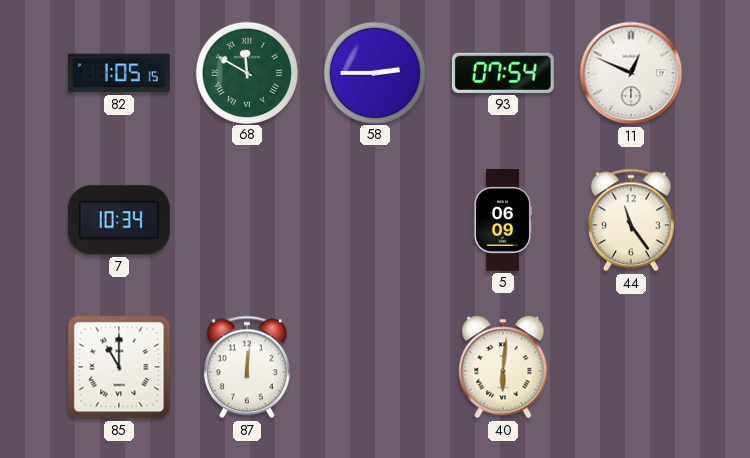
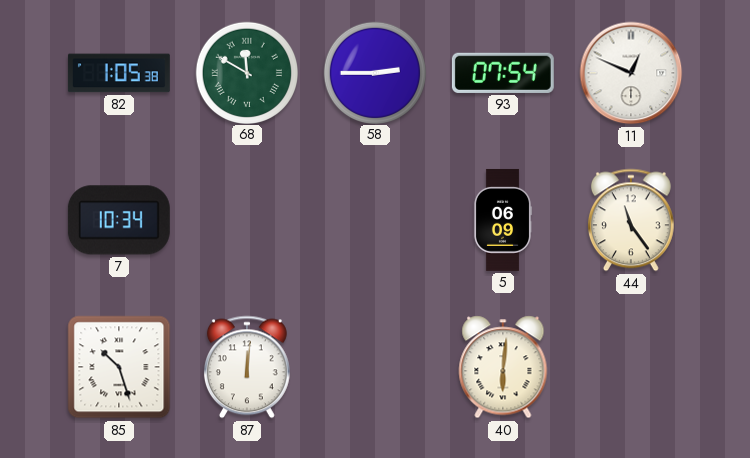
82: 1:05:15 -> 1:05:38 (119, 73)
85: 11:00 -> 10:27 (119, 367)
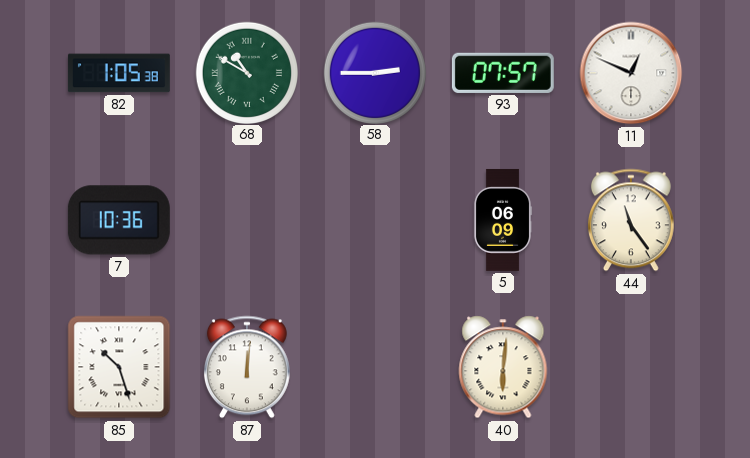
68: 11:50 -> 10:50 (246, 72)
93: 07:54 -> 07:57 (503, 73)
7: 10:34 -> 10:36 (119, 220)
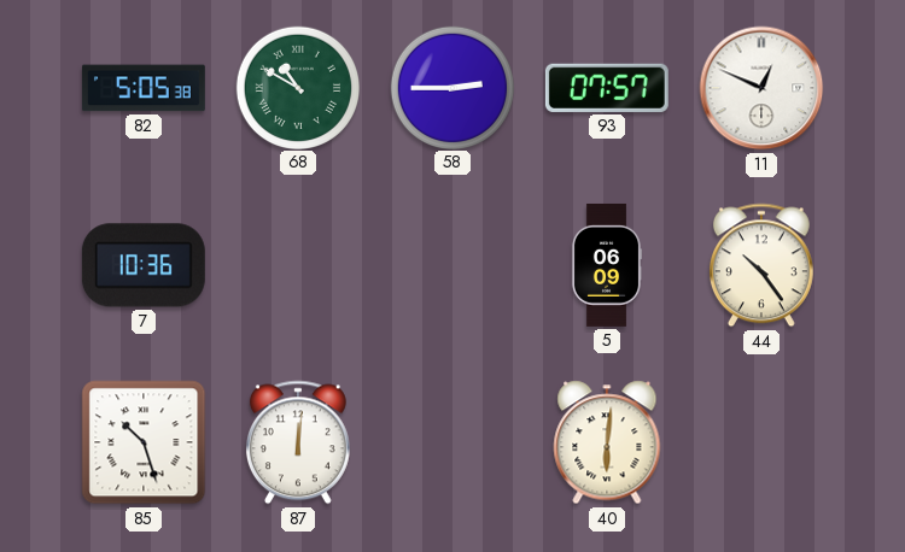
82: 1:05 -> 5:05 (144, 88)
44: 11:24 -> 10:24 (761, 265)
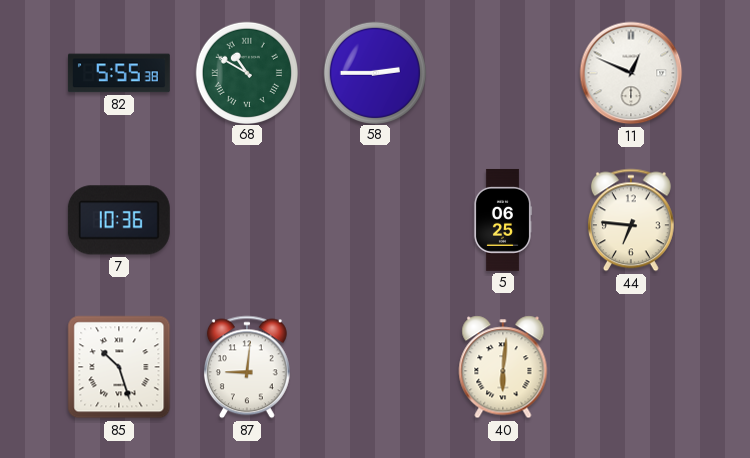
82: 5:05 -> 5:55 (119, 73)
93: 07:57 -> none (607, 88)
5: 06:09 -> 06:25 (503, 220)
44: 10:24 -> 6:46 (631, 220)
87: 12:01 -> 9:01 (247, 367)
